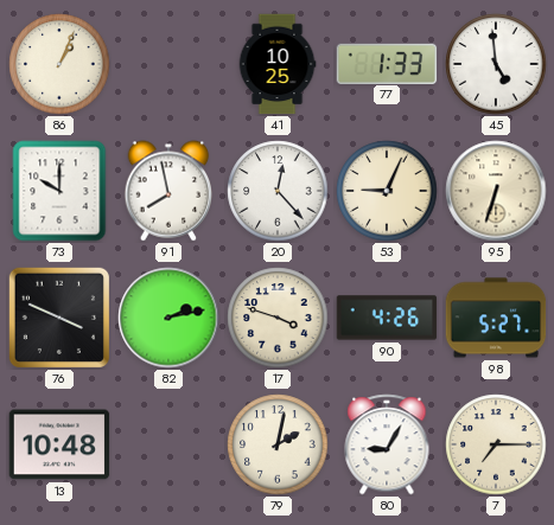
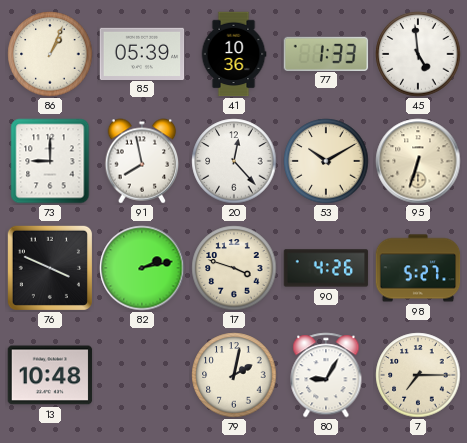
85: none -> 05:39 (142, 53)
41: 10:25 -> 10:36 (234, 54)
73: 10:00 -> 9:00 (50, 161)
53: 9:04 -> 10:10 (326, 161)
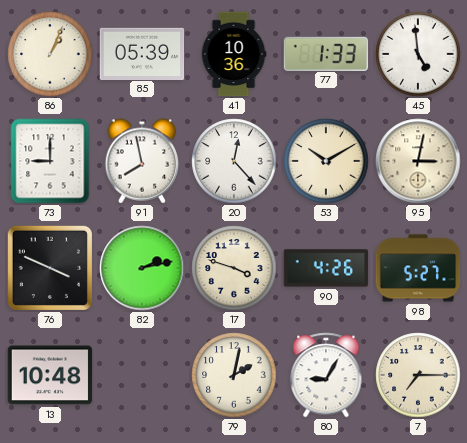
95: 6:33 -> 3:02 (418, 161)
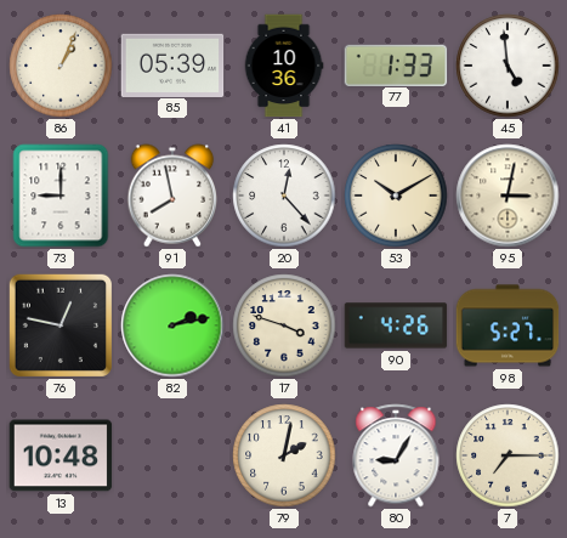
76: 3:49 -> 12:47 (61, 325)
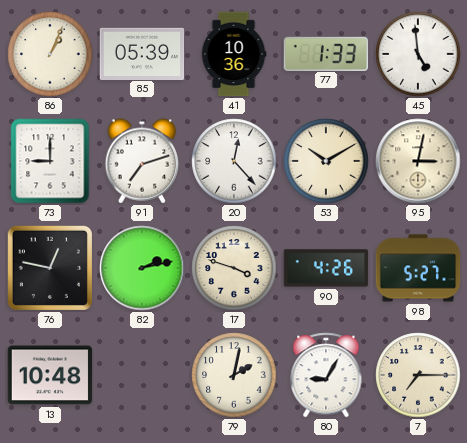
91: 7:58 -> 7:12 (142, 161)
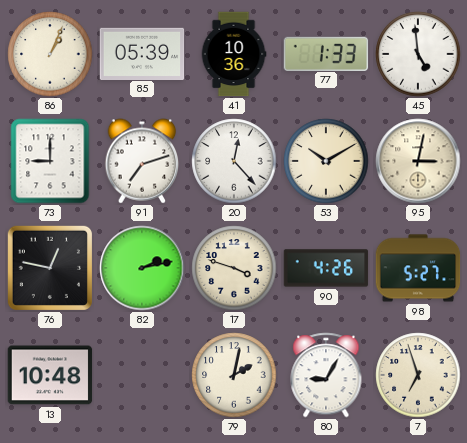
7: 7:15 -> 6:57 (418, 375)
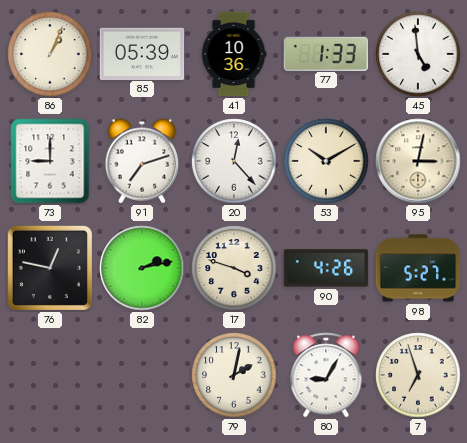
13: 10:48 -> none (50, 375)
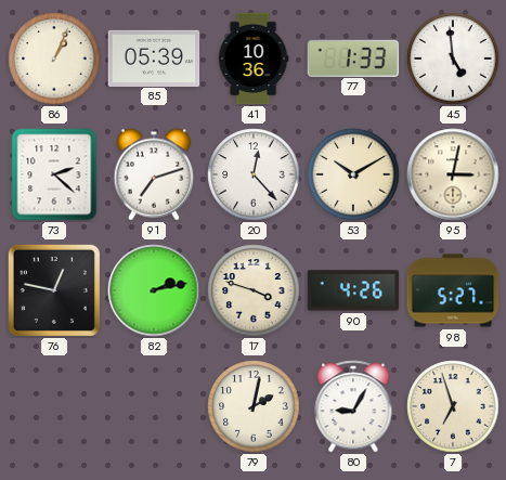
73: 9:00 -> 2:22 (54, 174)
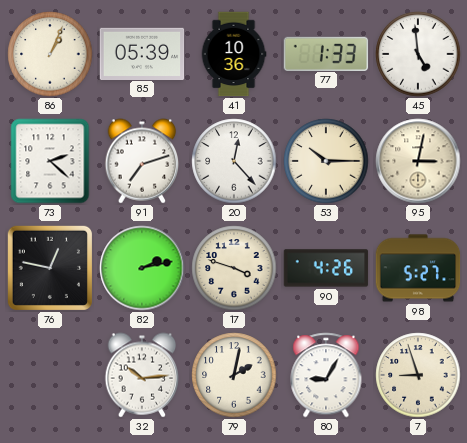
53: 10:10 -> 10:15 (326, 161)
32: none -> 10:14 (142, 375)
7: 6:57 -> 8:57 (418, 375)
